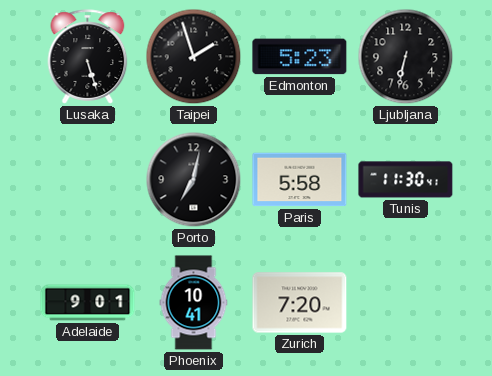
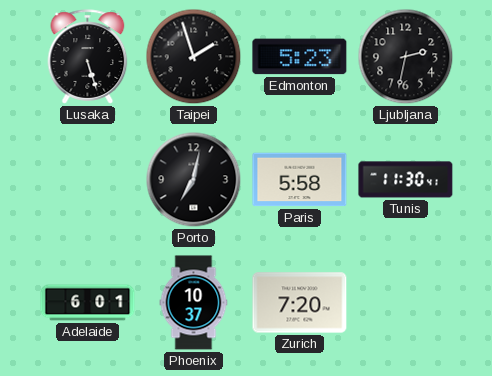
Ljubljana: 6:32 -> 2:32 (406, 57)
Adelaide: 9:01 -> 6:01 (88, 303)
Phoenix: 10:41 -> 10:37 (194, 303)
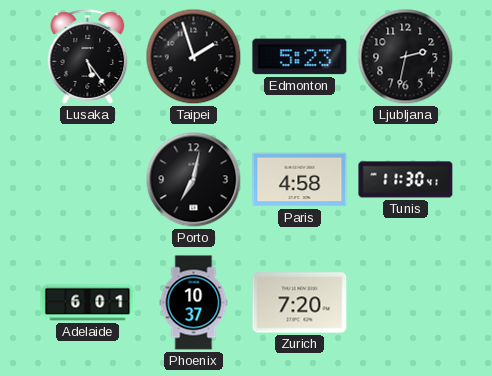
Lusaka: 5:27 -> 5:24 (88, 57)
Paris: 5:58 -> 4:58 (300, 180)
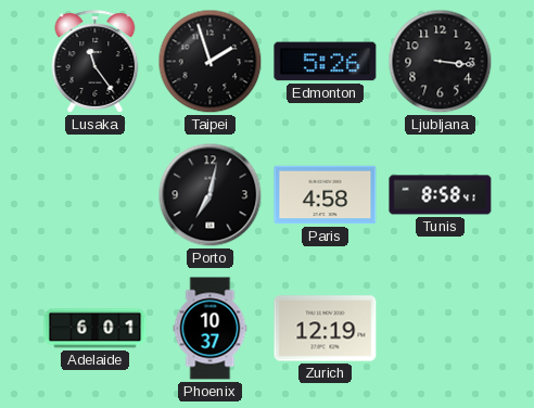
Lusaka: 5:24 -> 11:24 (96, 62)
Edmonton: 5:23 -> 5:26 (326, 62)
Ljubljana: 2:32 -> 3:16 (441, 62)
Tunis: 11:30 -> 8:58 (441, 195)
Zurich: 7:20 -> 12:19 (326, 329)
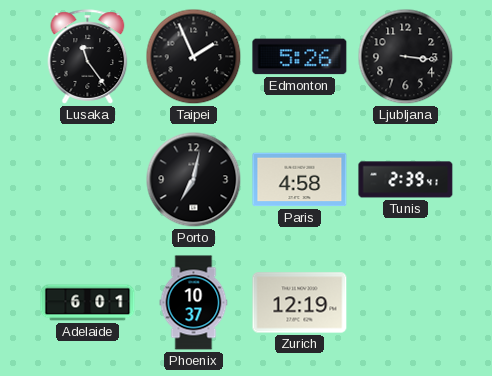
Taipei: 1:57 -> 1:56 (194, 57)
Tunis: 8:58 -> 2:39 (406, 180)
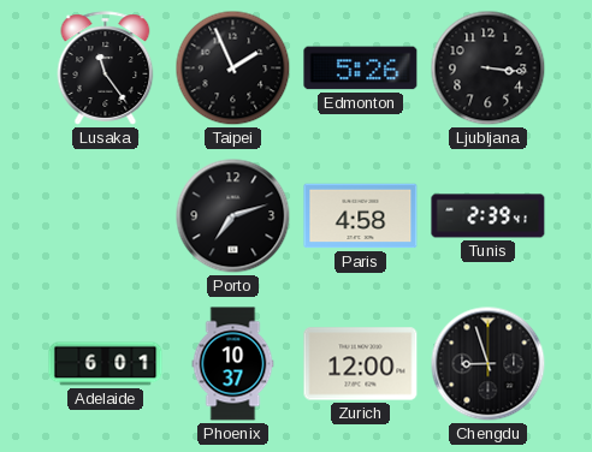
Porto: 7:02 -> 7:12 (233, 216)
Zurich: 12:19 -> 12:00 (361, 364)
Chengdu: none -> 8:57 (489, 364)
